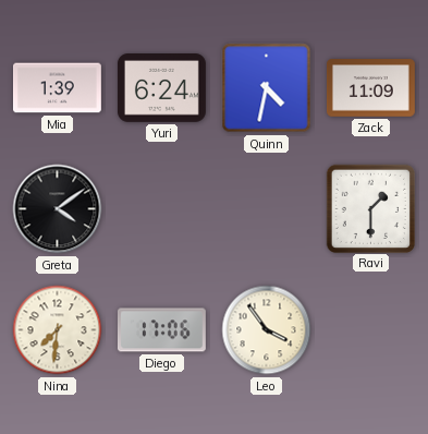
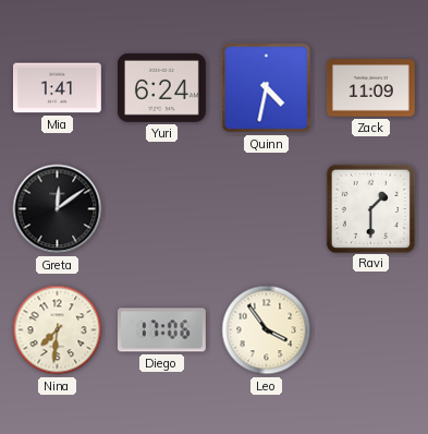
Mia: 1:39 -> 1:41 (58, 88)
Greta: 4:09 -> 12:09 (58, 209)
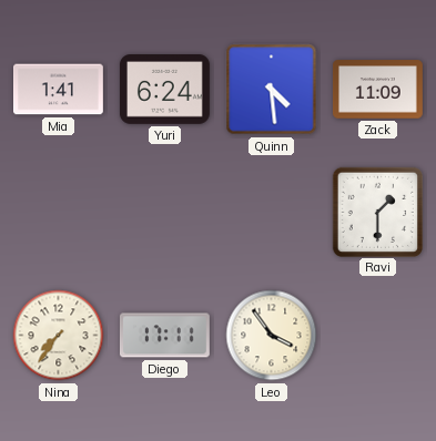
Quinn: 4:32 -> 4:29 (272, 90)
Greta: 12:09 -> none (58, 209)
Nina: 7:31 -> 7:36 (59, 336)
Diego: 17:06 -> 17:11 (164, 336)
